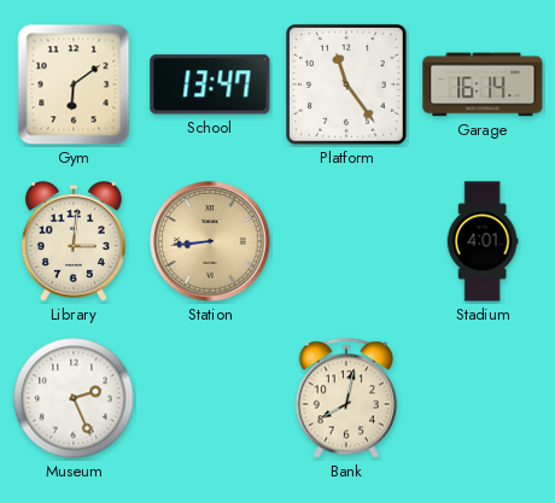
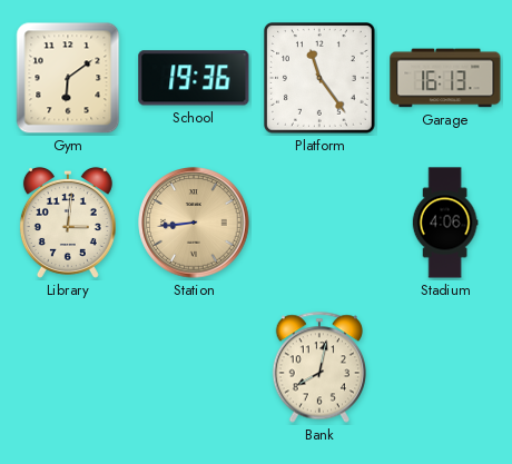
School: 13:47 -> 19:36 (194, 78)
Garage: 16:14 -> 16:13 (445, 78)
Stadium: 4:01 -> 4:06 (445, 223)
Museum: 2:26 -> none (74, 398)
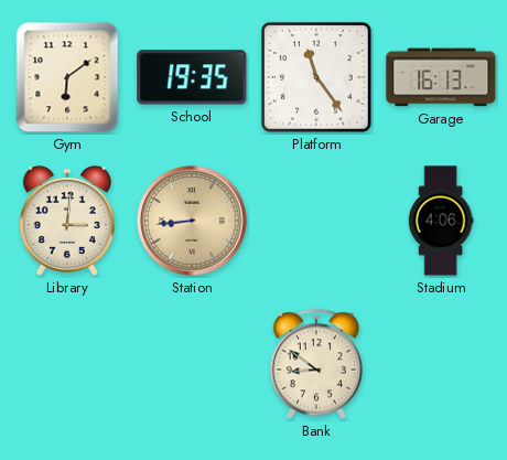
School: 19:36 -> 19:35 (192, 77)
Bank: 8:02 -> 8:51 (315, 364)
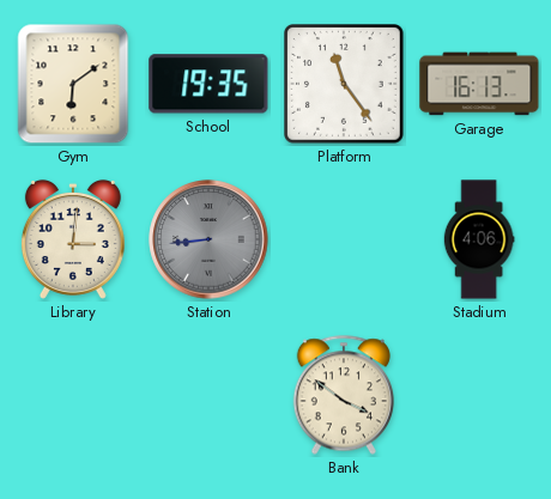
Station dial: champagne -> grey (208, 239)
Bank: 8:51 -> 3:51 (343, 395)
